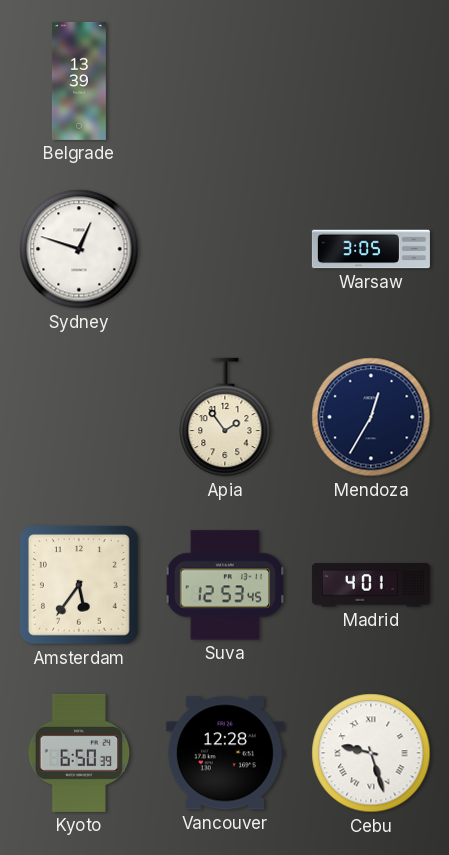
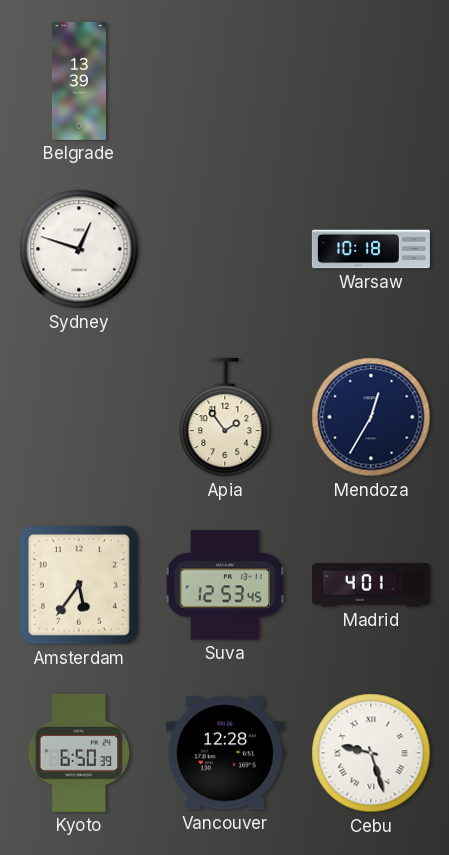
Warsaw: 3:05 -> 10:18 (371, 249)
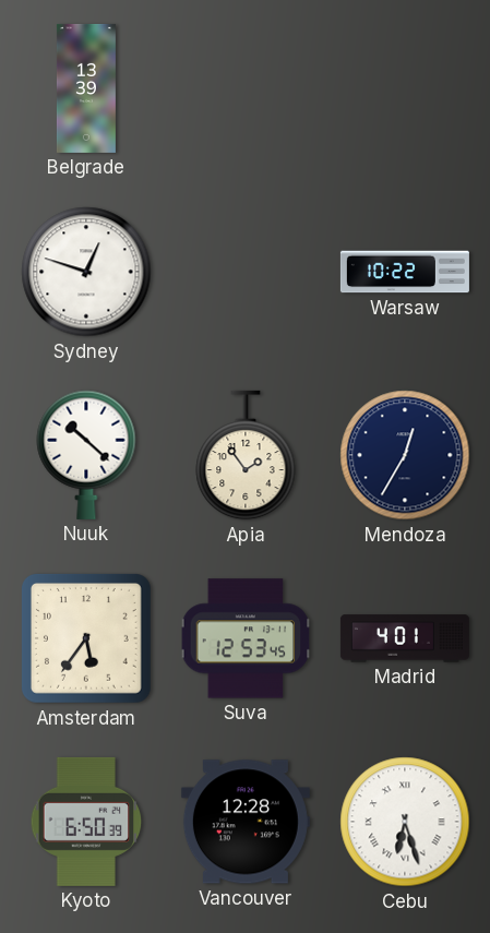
Warsaw: 10:18 -> 10:22 (405, 272)
Nuuk: none -> 10:22 (86, 455)
Cebu: 9:27 -> 6:27 (405, 822)
